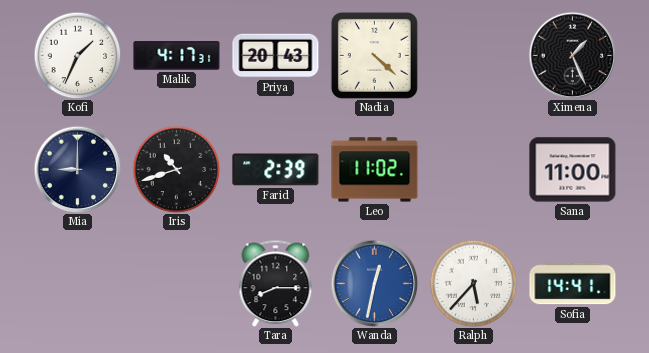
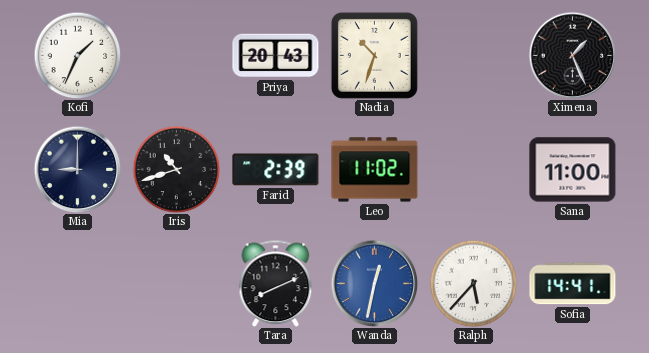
Malik: 4:17 -> none (177, 56)
Nadia: 4:22 -> 10:33 (374, 55)
Tara: 8:15 -> 8:11 (276, 283)
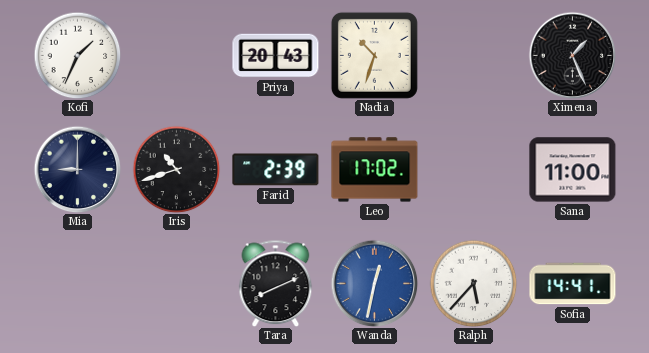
Leo: 11:02 -> 17:02 (375, 170)
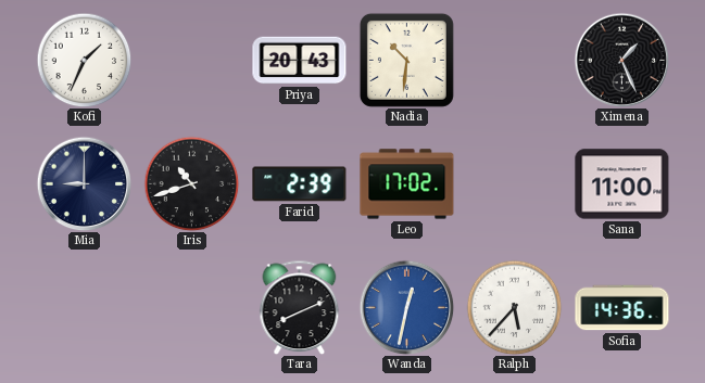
Nadia: 10:33 -> 10:31 (406, 60)
Sofia: 14:41 -> 14:36 (622, 308)
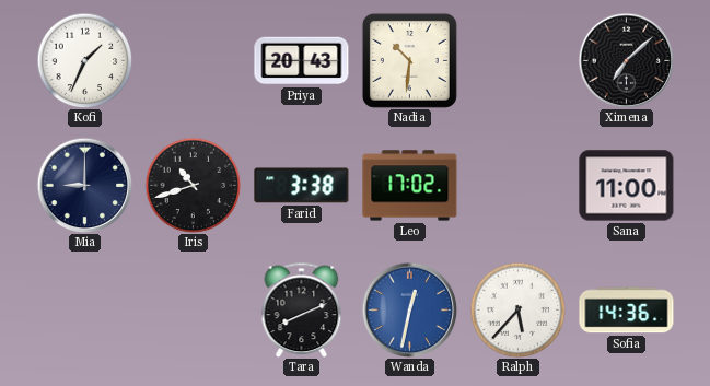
Ximena: 1:26 -> 7:08 (626, 60)
Farid: 2:39 -> 3:38 (302, 186)
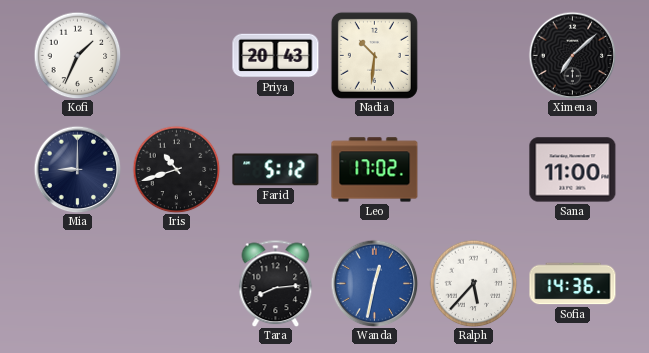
Farid: 3:38 -> 5:12 (276, 170)
Tara: 8:11 -> 8:14 (276, 283)
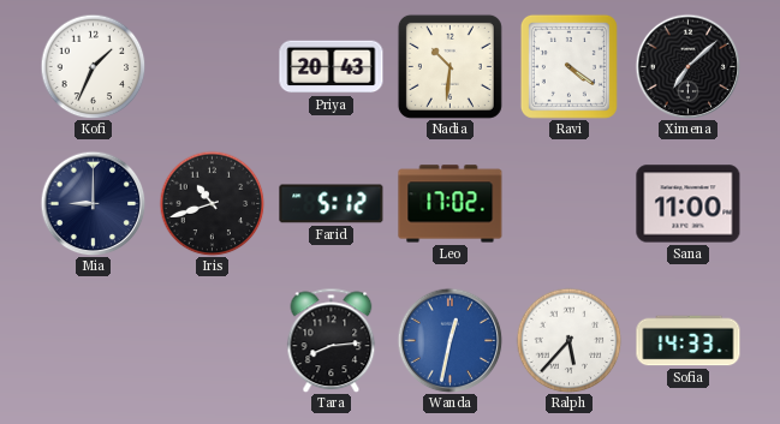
Ravi: none -> 4:21 (568, 66)
Sofia: 14:36 -> 14:33 (689, 341)
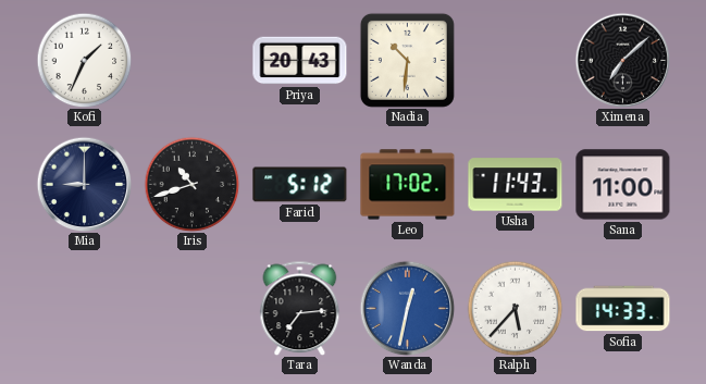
Ravi: 4:21 -> none (568, 66)
Usha: none -> 11:43 (516, 185)
Tara: 8:14 -> 7:14 (300, 308)
